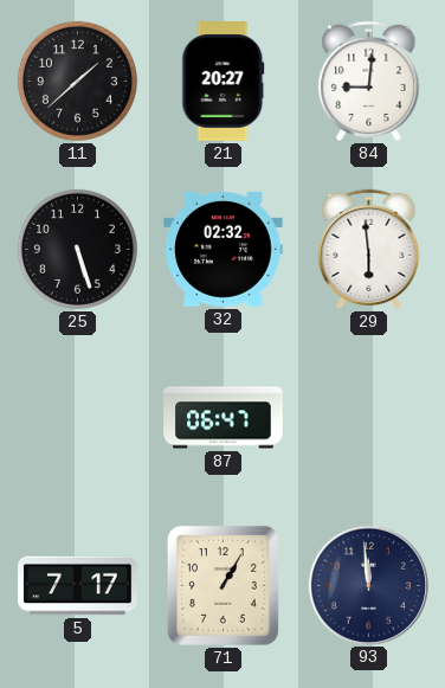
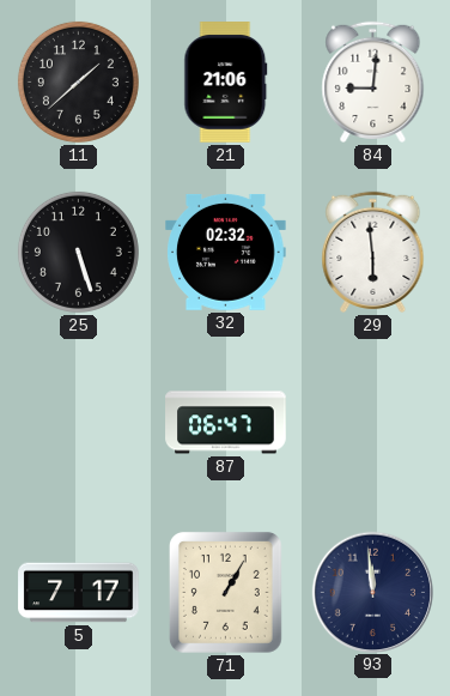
21: 20:27 -> 21:06 (226, 83)
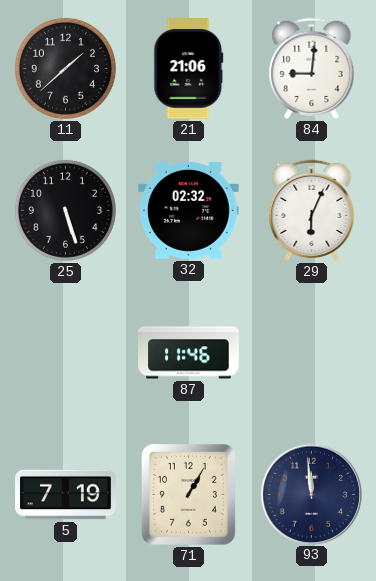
29: 5:59 -> 6:04 (312, 210)
87: 06:47 -> 11:46 (189, 353)
5: 7:17 -> 7:19 (66, 495)
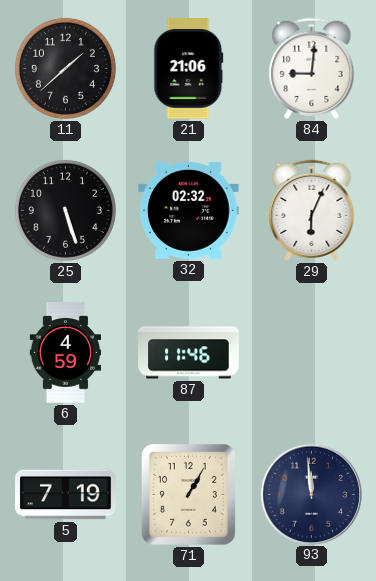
6: none -> 4:59 (66, 353)
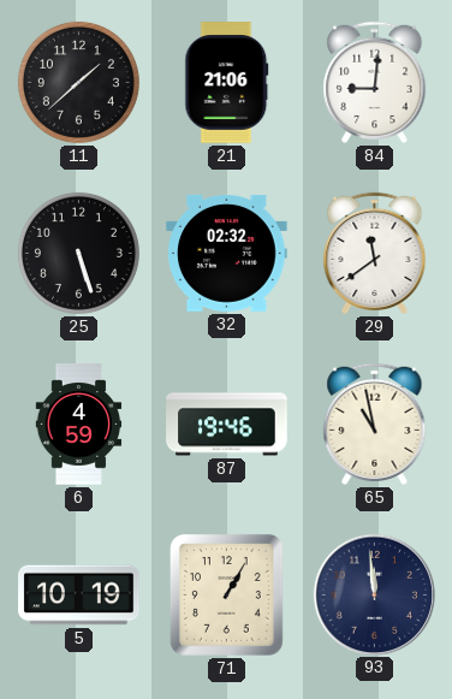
29: 6:04 -> 11:39 (375, 253)
87: 11:46 -> 19:46 (227, 425)
65: none -> 10:58 (375, 423)
5: 7:19 -> 10:19 (79, 596)
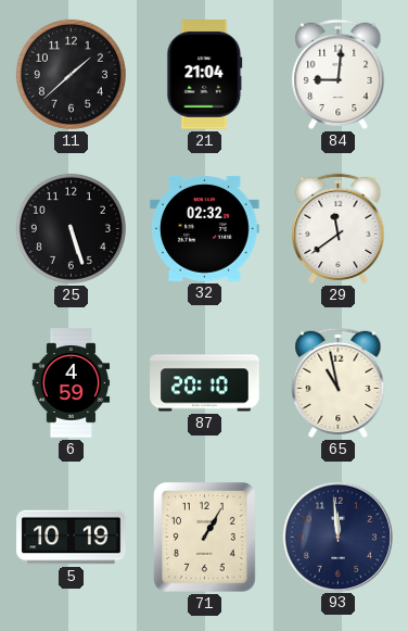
21: 21:06 -> 21:04 (205, 75)
87: 19:46 -> 20:10 (205, 383)
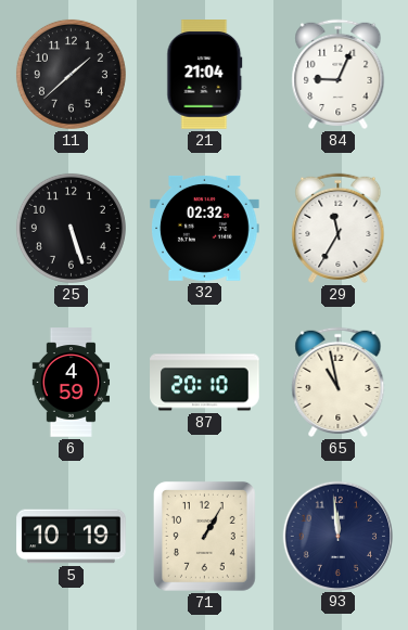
84: 9:01 -> 9:04 (339, 74)
29: 11:39 -> 11:35 (339, 228)
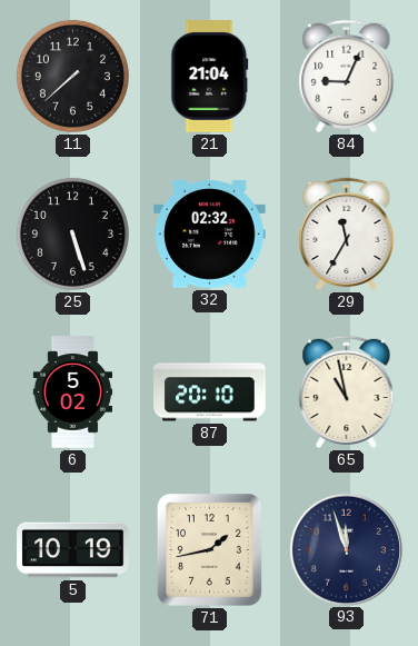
11: 1:38 -> 7:38 (72, 76)
6: 4:59 -> 5:02 (73, 392)
71: 1:05 -> 1:43 (209, 549)
93: 11:59 -> 11:57 (346, 549)
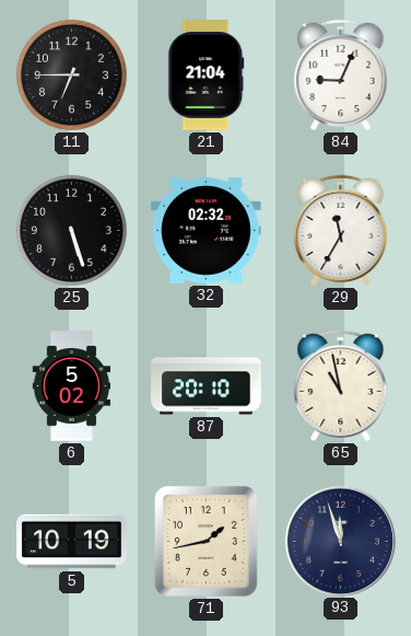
11: 7:38 -> 6:45 (71, 74)
